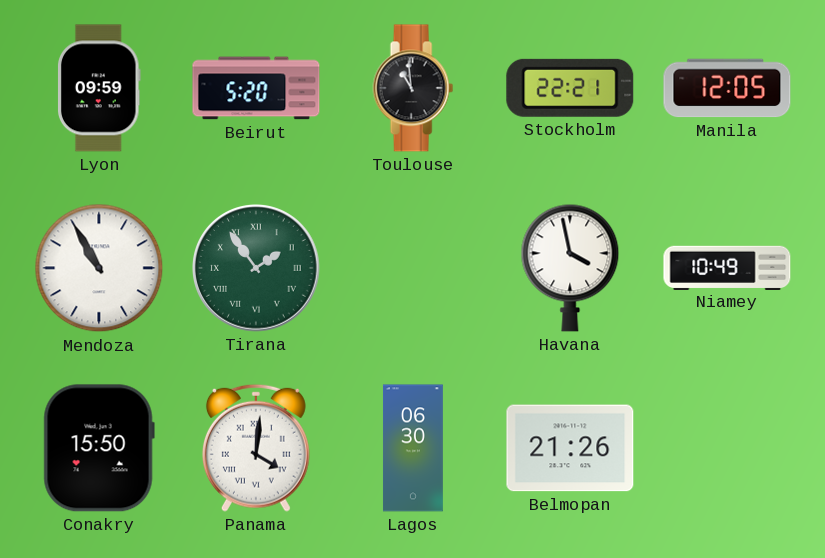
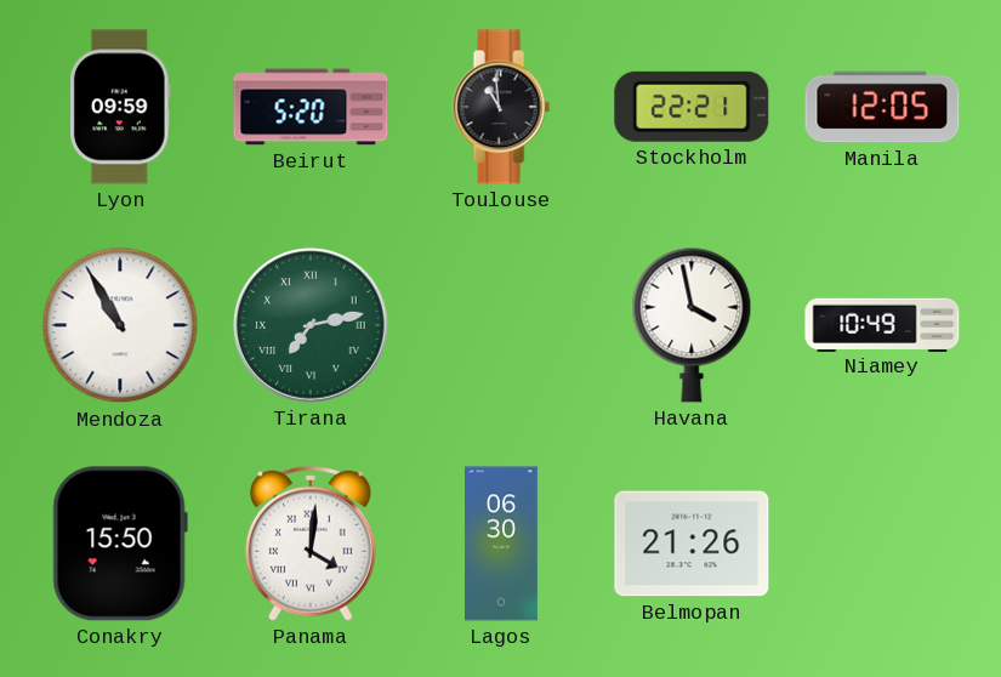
Tirana: 1:54 -> 7:13 (312, 326)
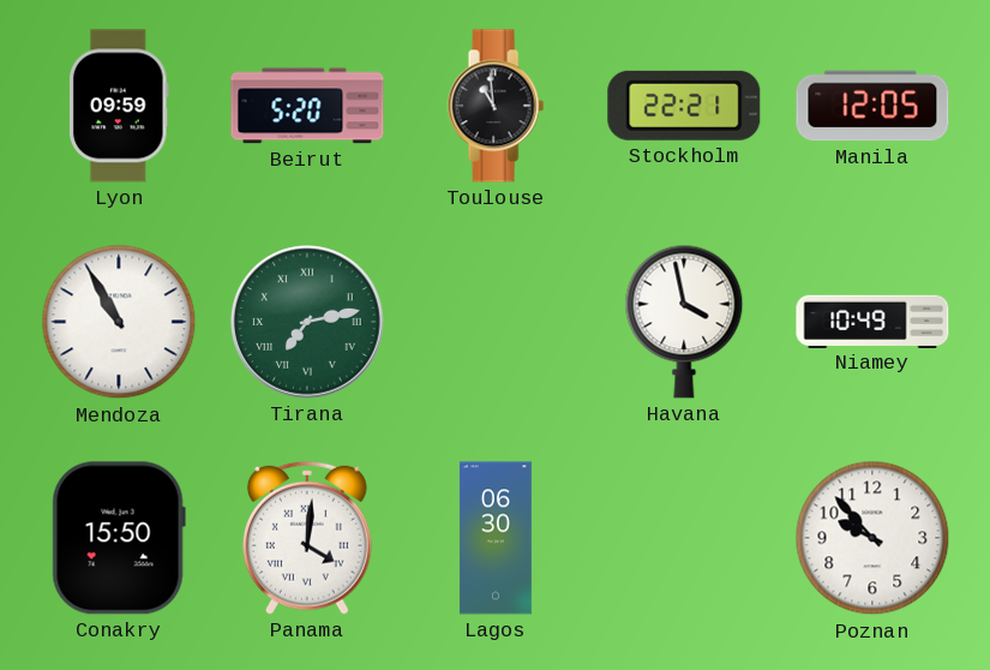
Belmopan: 21:26 -> none (692, 544)
Poznan: none -> 9:53 (872, 538)
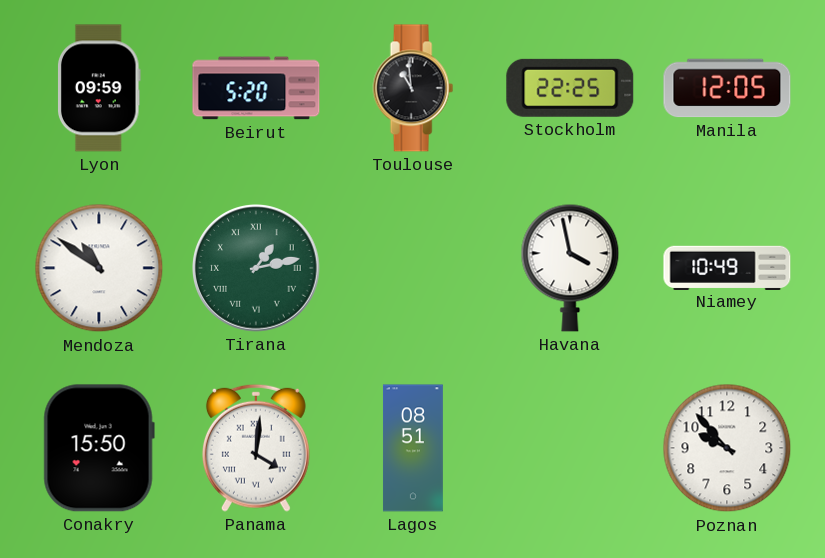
Stockholm: 22:21 -> 22:25 (570, 88)
Mendoza: 10:55 -> 10:51 (99, 268)
Tirana: 7:13 -> 1:13 (257, 269)
Lagos: 06:30 -> 08:51 (413, 448)
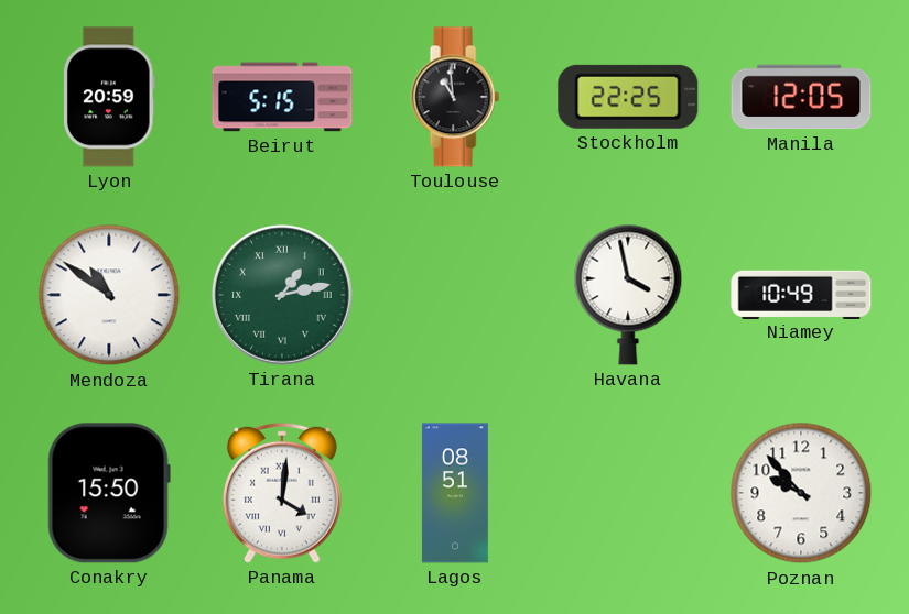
Lyon: 09:59 -> 20:59 (110, 97)
Beirut: 5:20 -> 5:15 (282, 97)
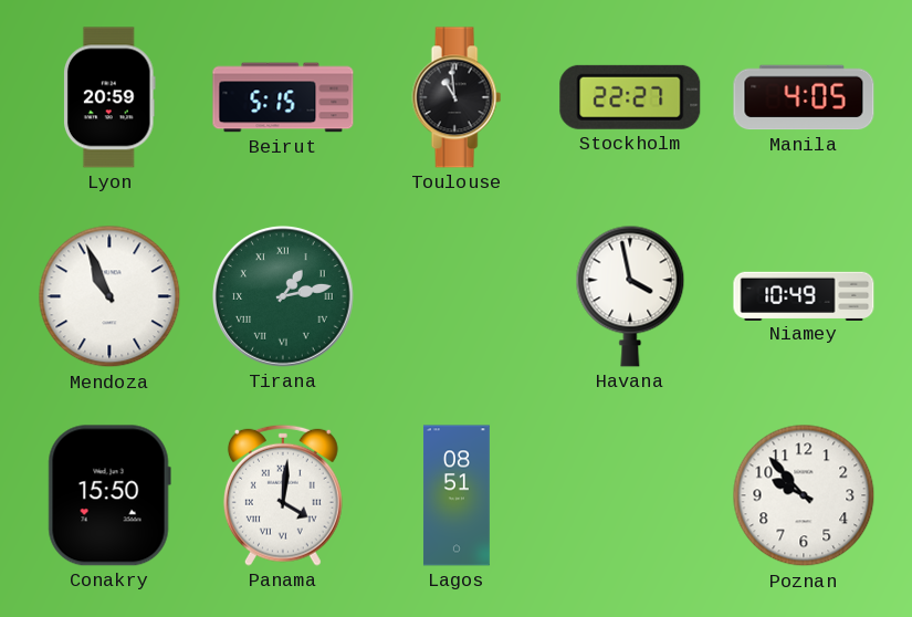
Stockholm: 22:25 -> 22:27 (630, 97)
Manila: 12:05 -> 4:05 (804, 97)
Mendoza: 10:51 -> 10:56 (109, 296)
